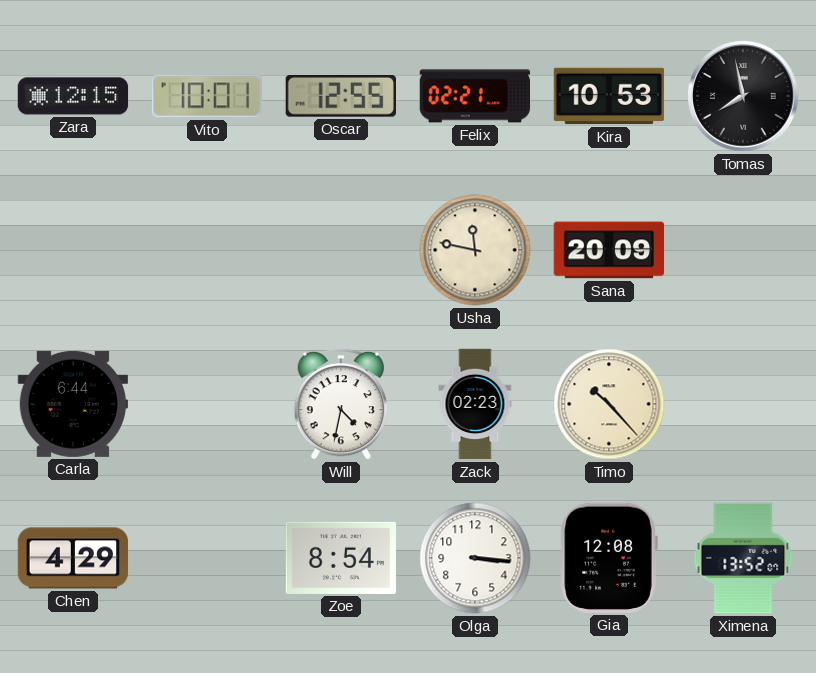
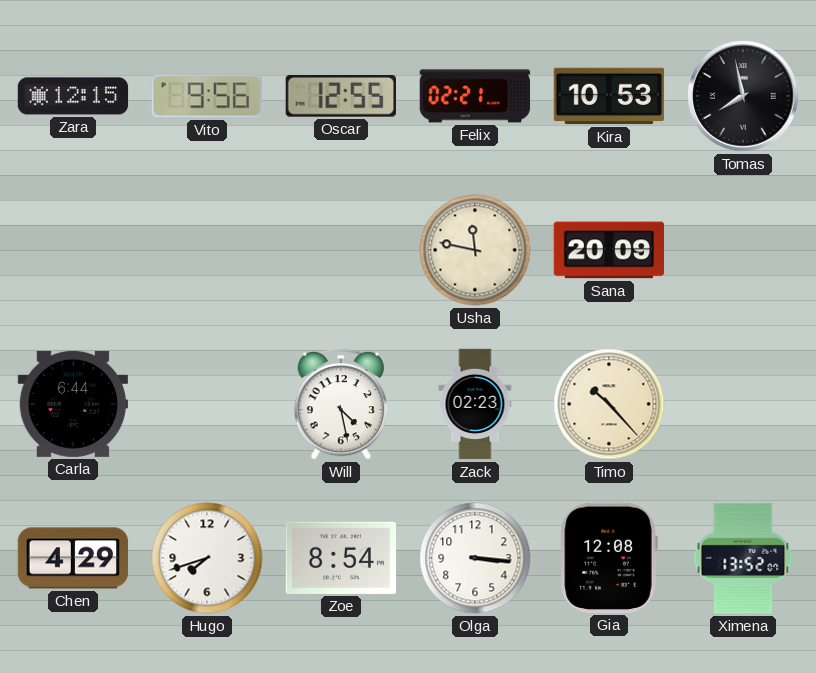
Vito: 10:01 -> 9:56 (207, 96)
Will: 4:32 -> 4:28 (341, 404)
Hugo: none -> 7:42 (207, 558)
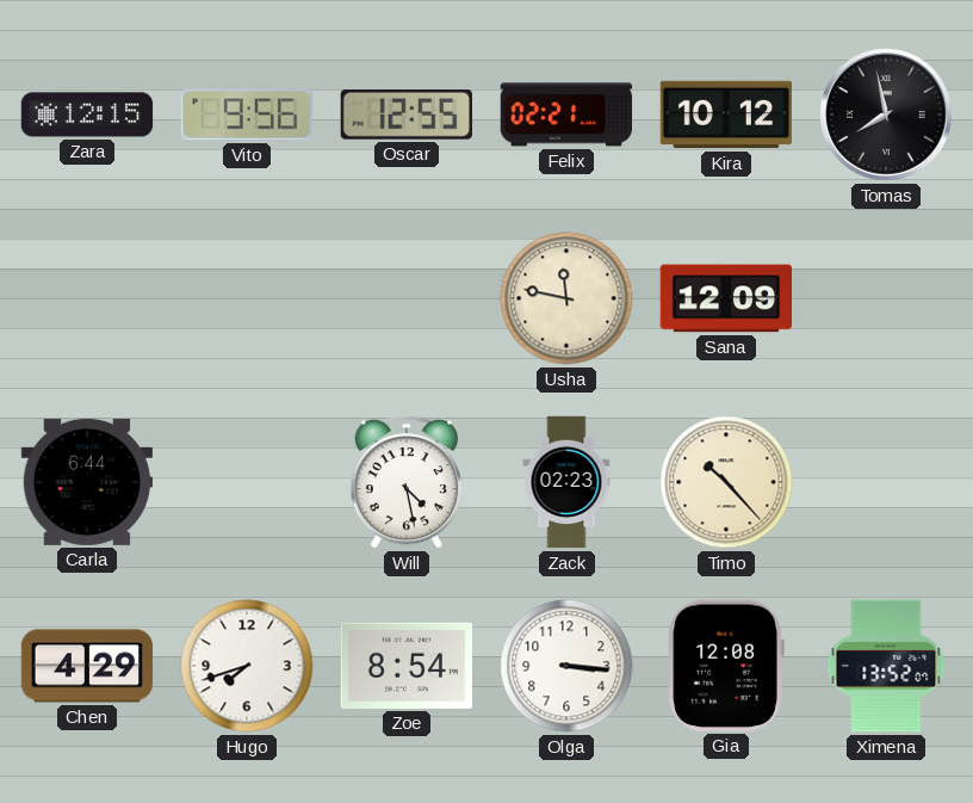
Kira: 10:53 -> 10:12 (726, 115)
Sana: 20:09 -> 12:09 (726, 298)
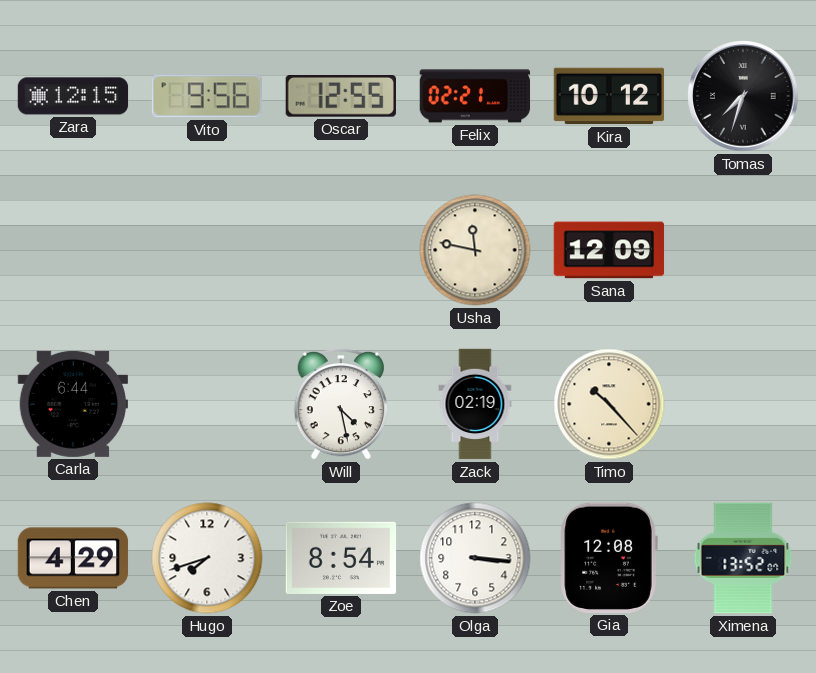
Tomas: 7:58 -> 7:33 (743, 96)
Zack: 02:23 -> 02:19 (475, 404)
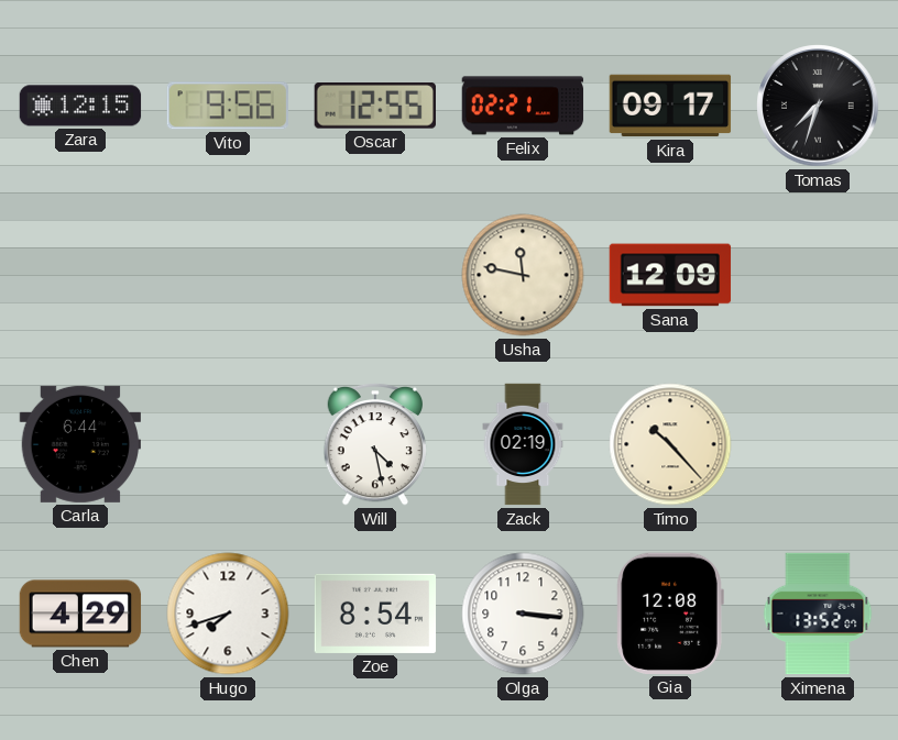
Kira: 10:12 -> 09:17 (670, 106)
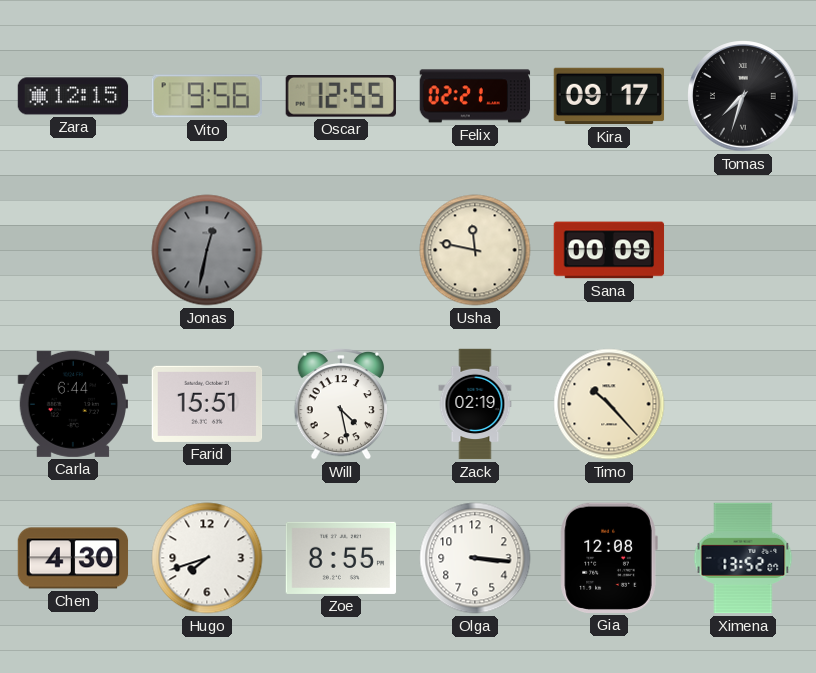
Jonas: none -> 12:32 (207, 250)
Sana: 12:09 -> 00:09 (609, 250)
Farid: none -> 15:51 (207, 404)
Chen: 4:29 -> 4:30 (73, 558)
Zoe: 8:54 -> 8:55 (341, 558)
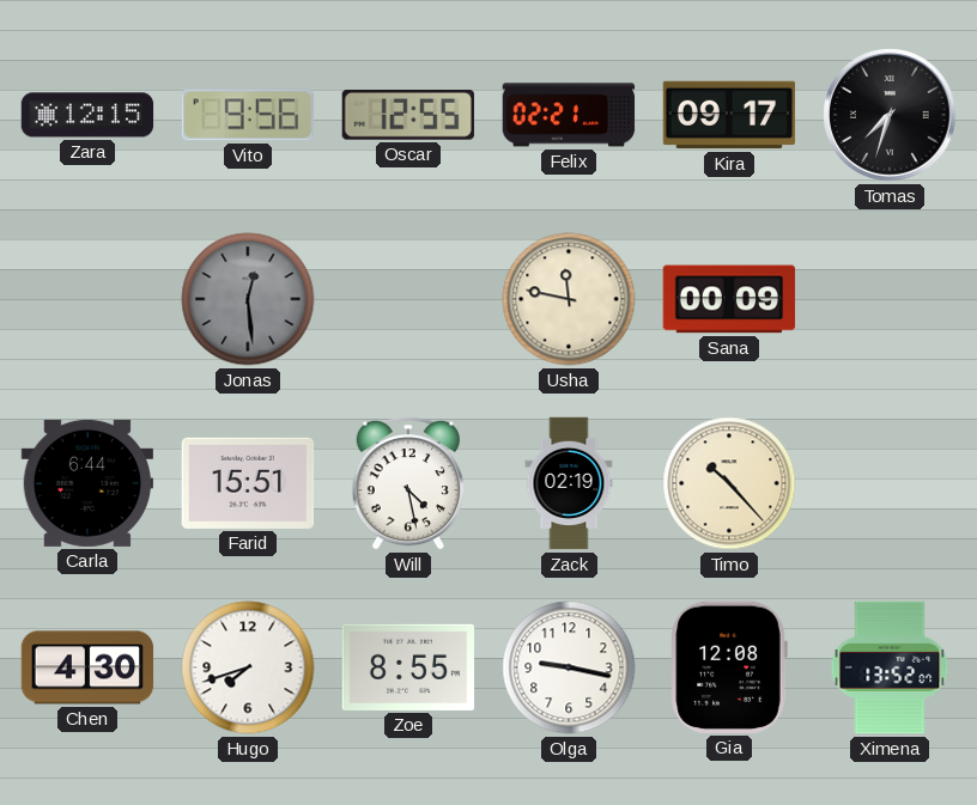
Jonas: 12:32 -> 12:29 (248, 299)
Olga: 3:16 -> 9:17 (569, 667)
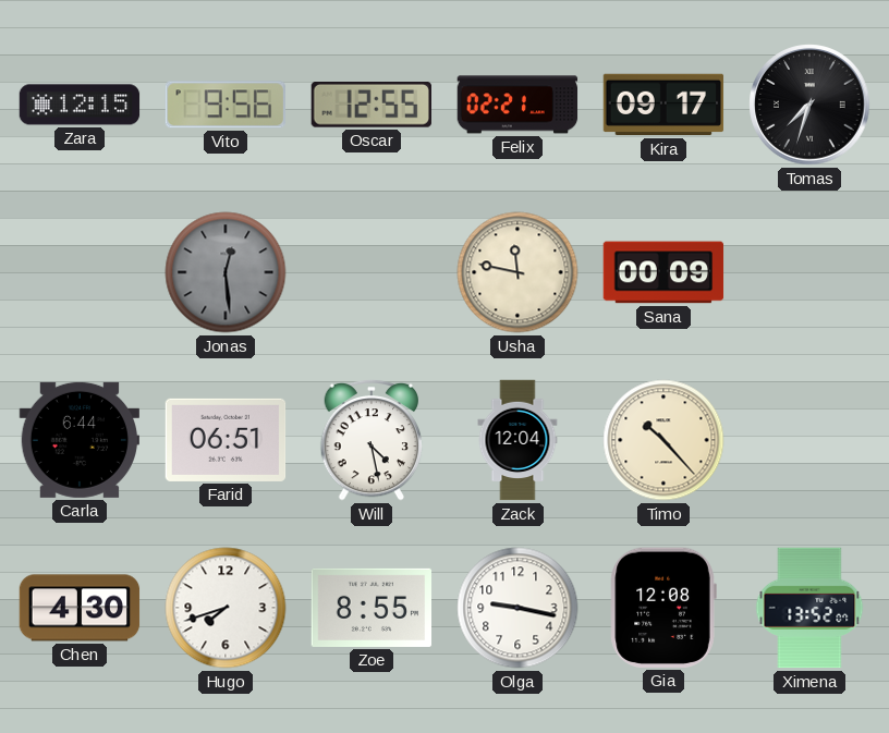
Farid: 15:51 -> 06:51 (226, 440)
Zack: 02:19 -> 12:04 (517, 440)
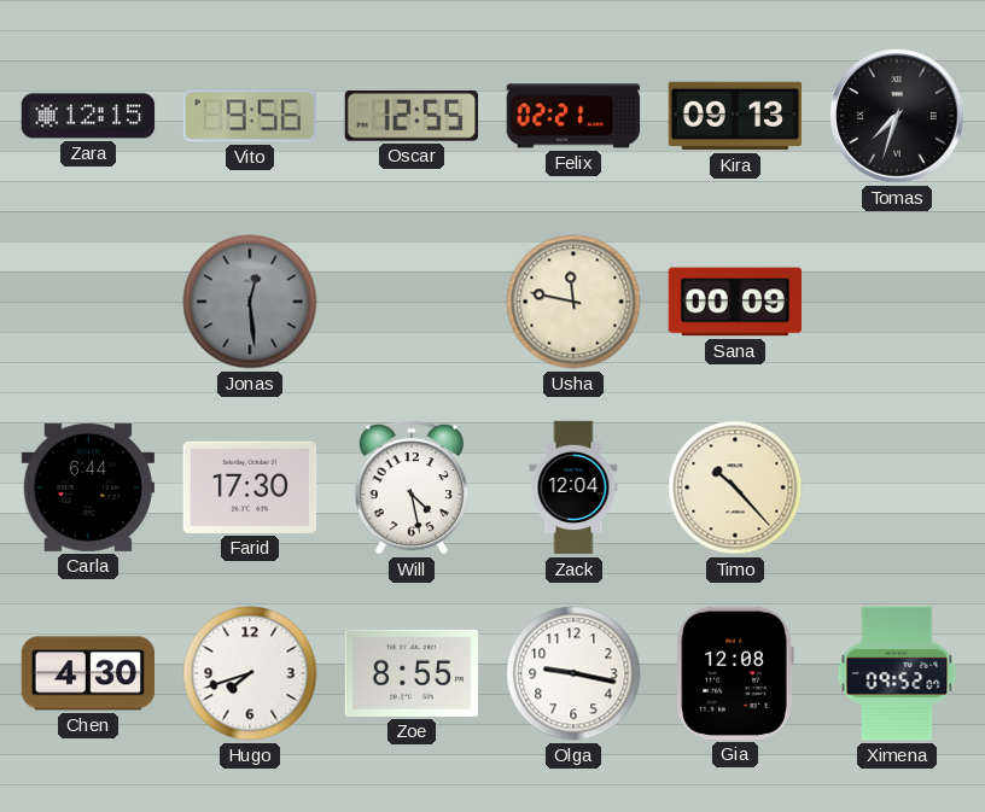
Kira: 09:17 -> 09:13 (735, 116)
Farid: 06:51 -> 17:30 (250, 487)
Ximena: 13:52 -> 09:52 (897, 673)
